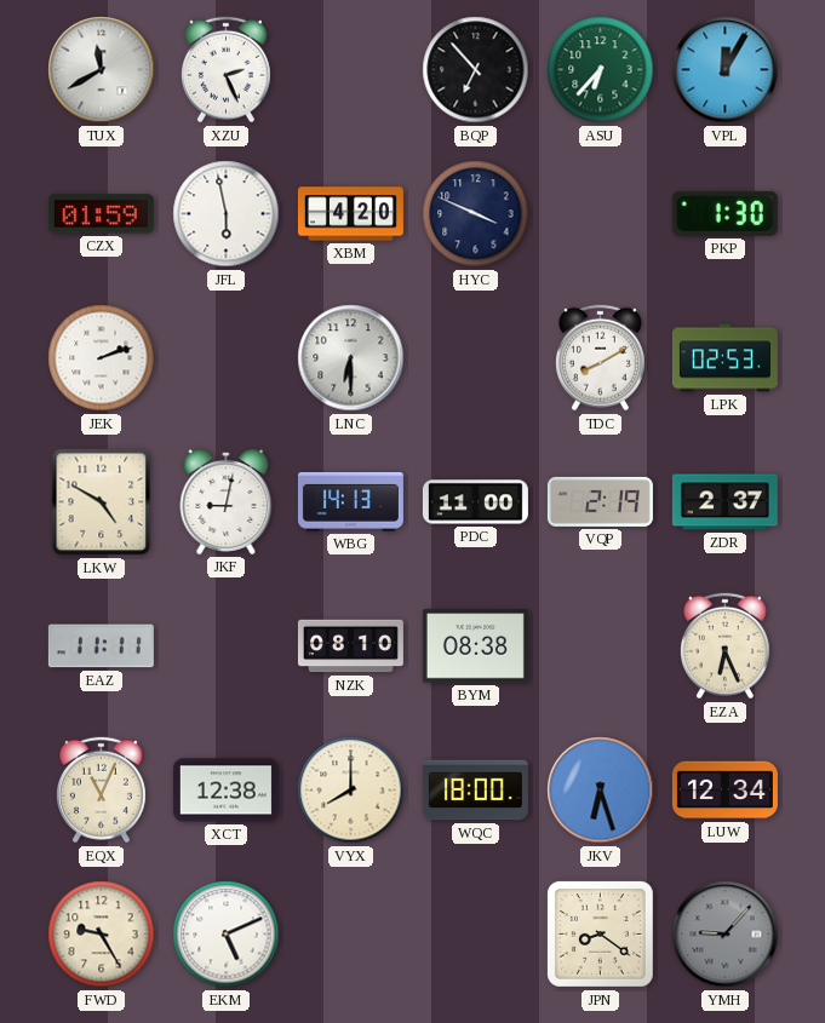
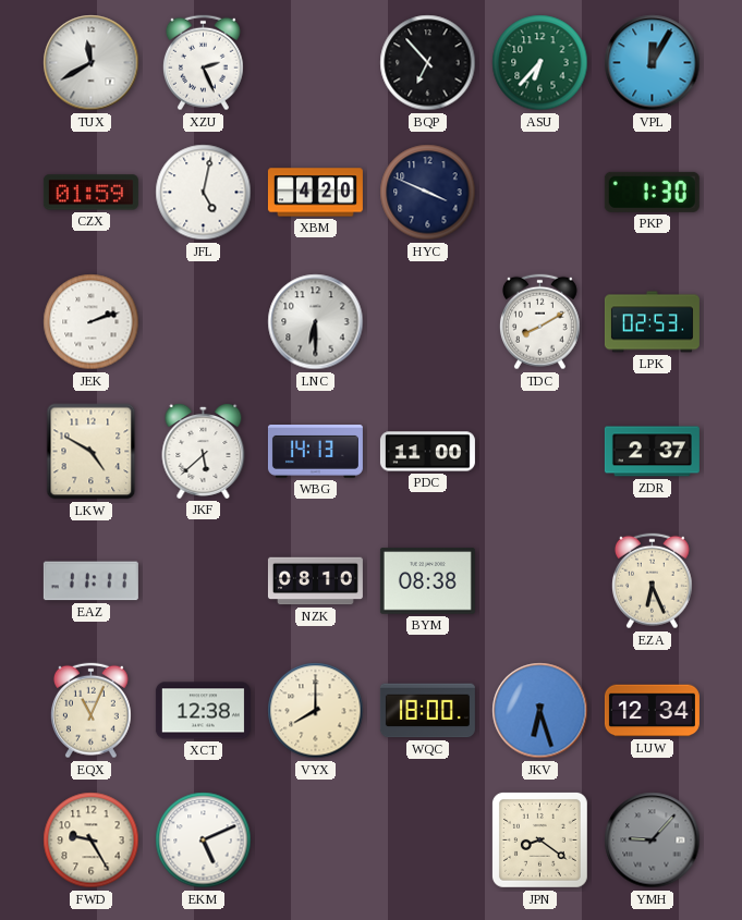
JFL: 5:58 -> 5:02 (204, 193)
JKF: 9:02 -> 5:38 (204, 451)
VQP: 2:19 -> none (600, 501)
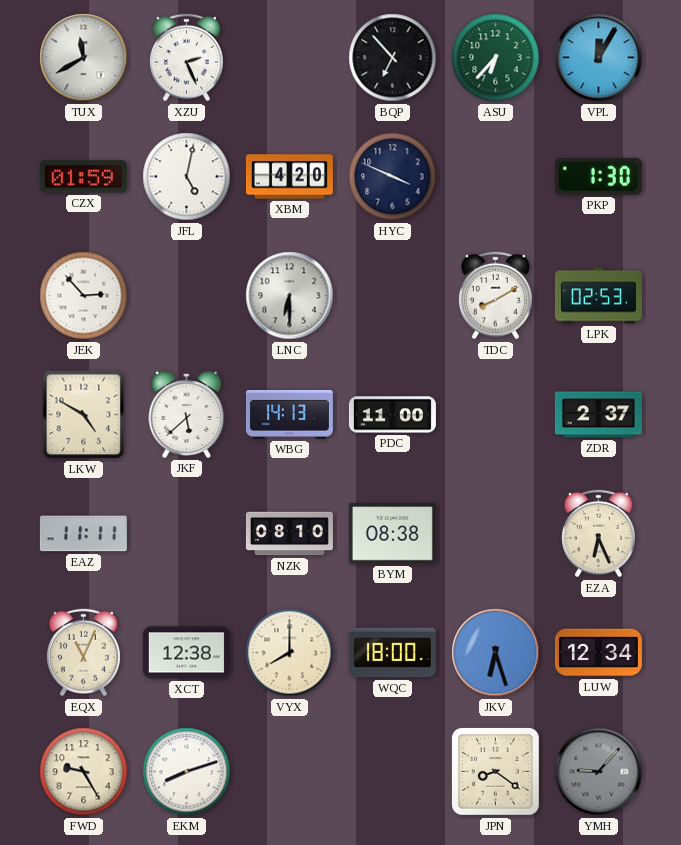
JEK: 2:12 -> 2:53 (84, 296)
EKM: 5:11 -> 8:12 (187, 772)
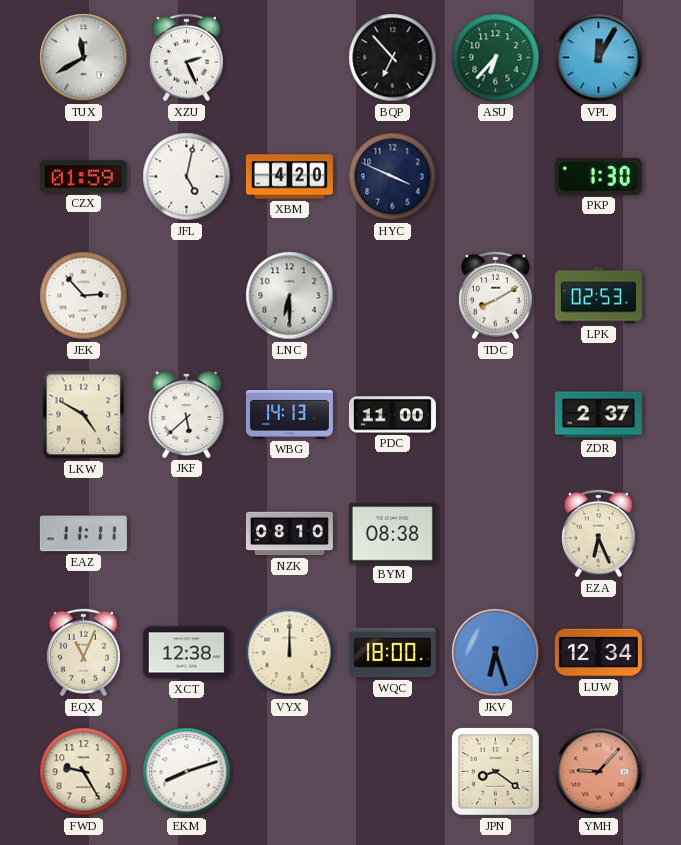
VYX: 8:00 -> 12:00 (290, 653)
YMH dial: grey -> salmon (599, 772)
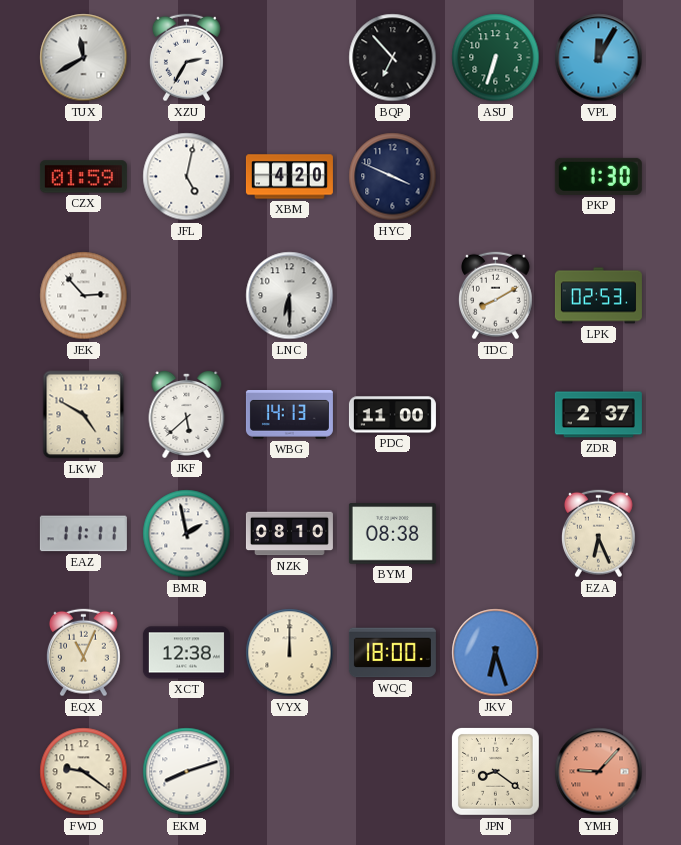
XZU: 2:26 -> 2:35 (186, 58)
ASU: 6:37 -> 6:33 (496, 58)
BMR: none -> 1:58 (187, 534)
LUW: 12:34 -> none (598, 653)
FWD: 9:25 -> 9:21 (84, 772)
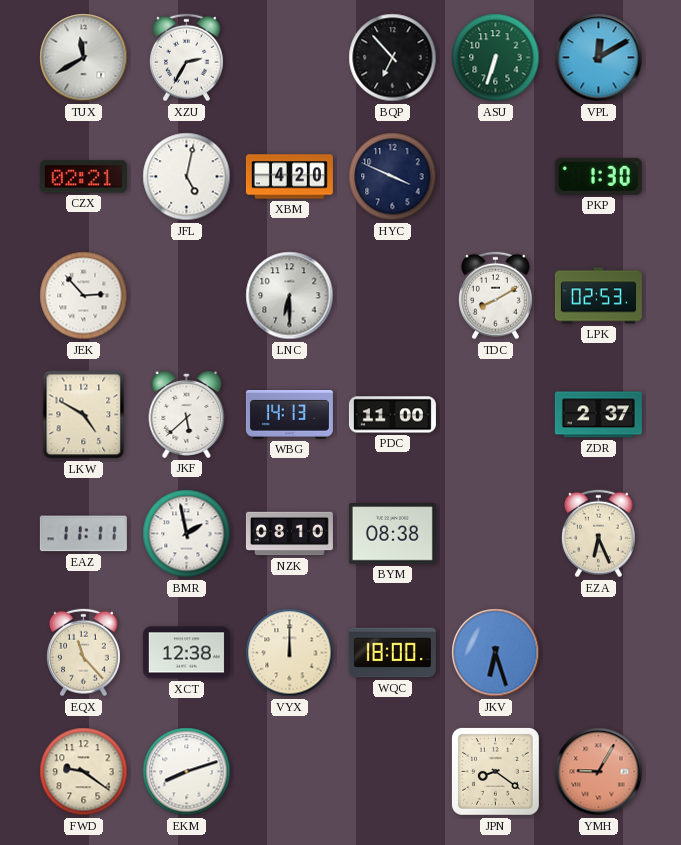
VPL: 12:05 -> 12:10 (599, 58)
CZX: 01:59 -> 02:21 (83, 177)
EQX: 11:04 -> 11:23 (83, 653)
YMH: 9:07 -> 9:05 (599, 772)
